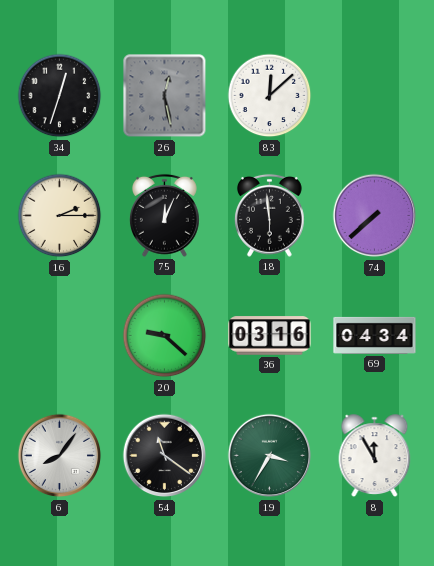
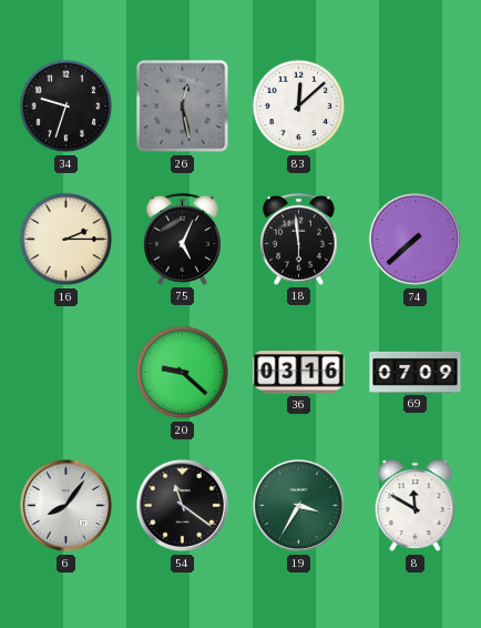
34: 12:33 -> 9:33 (66, 107)
75: 12:04 -> 5:04 (182, 239)
69: 04:34 -> 07:09 (416, 372)
8: 11:55 -> 11:50 (416, 506)
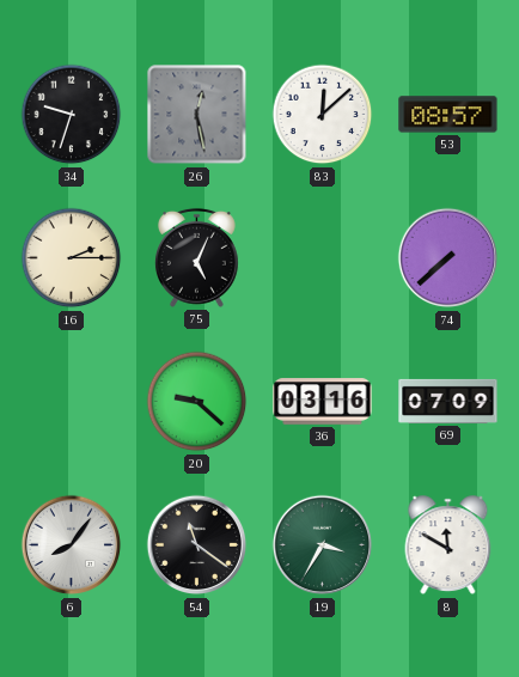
53: none -> 08:57 (448, 115)
18: 5:59 -> none (298, 239)
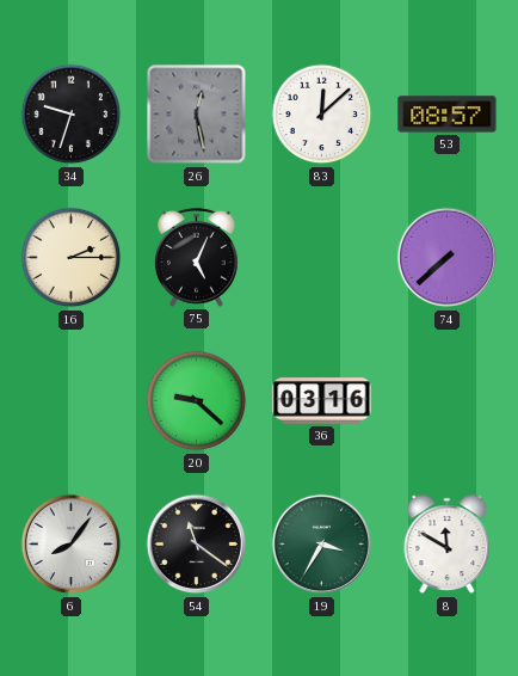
69: 07:09 -> none (448, 401)
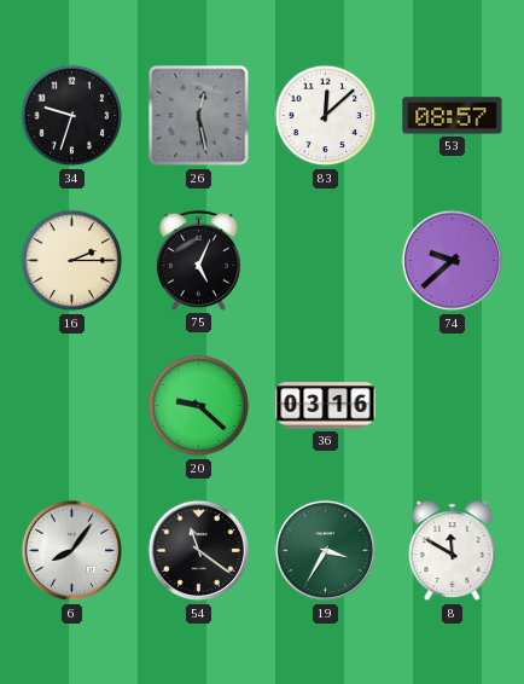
74: 7:38 -> 9:38 (453, 261)
